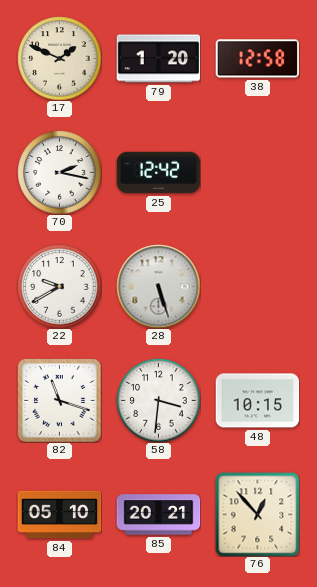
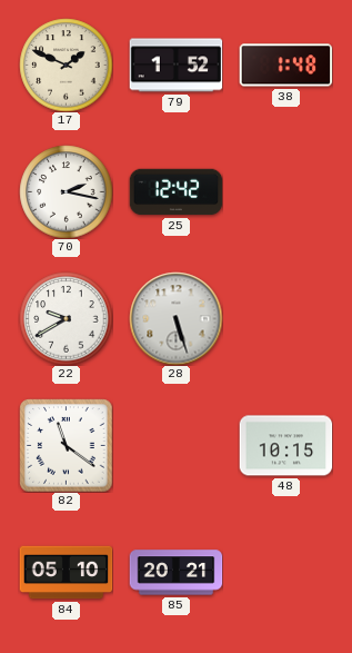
79: 1:20 -> 1:52 (175, 66)
38: 12:58 -> 1:48 (285, 66)
82: 11:18 -> 11:21 (66, 445)
58: 3:31 -> none (158, 400)
76: 12:53 -> none (257, 514)
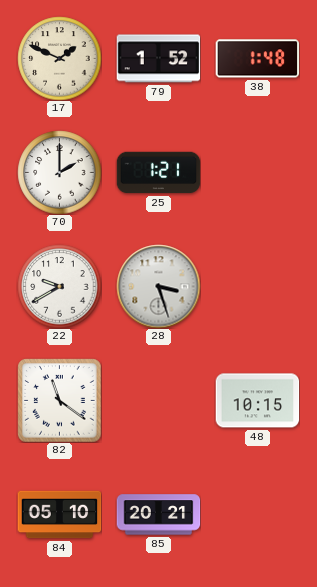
70: 2:17 -> 2:00 (59, 172)
25: 12:42 -> 1:21 (158, 173)
28: 5:27 -> 3:27 (158, 286)
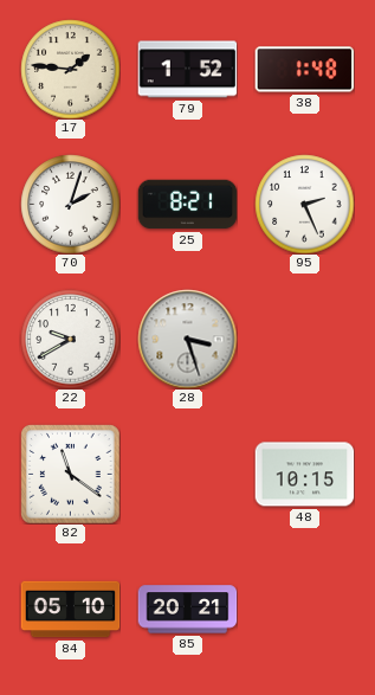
17: 1:49 -> 1:46 (70, 69)
70: 2:00 -> 2:03 (70, 204)
25: 1:21 -> 8:21 (187, 205)
95: none -> 2:26 (304, 204)
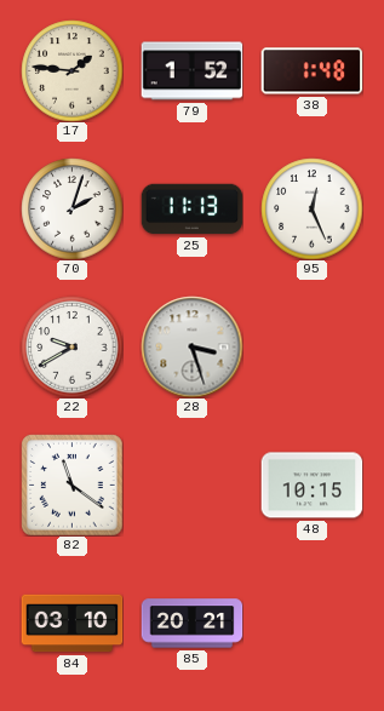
25: 8:21 -> 11:13 (191, 210)
95: 2:26 -> 12:26 (311, 208)
84: 05:10 -> 03:10 (71, 624)
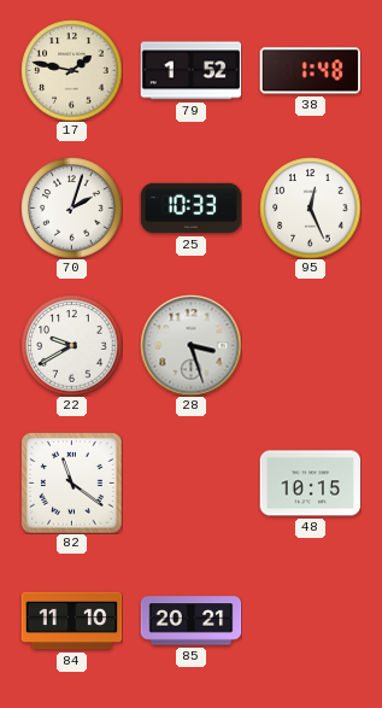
17: 1:46 -> 1:47 (71, 70)
25: 11:13 -> 10:33 (190, 209)
84: 03:10 -> 11:10 (71, 621)
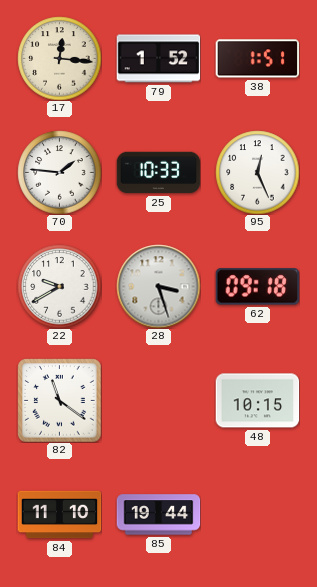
17: 1:47 -> 12:16 (59, 58)
38: 1:48 -> 1:51 (257, 59)
70: 2:03 -> 1:46 (59, 172)
62: none -> 09:18 (257, 287)
85: 20:21 -> 19:44 (158, 515)
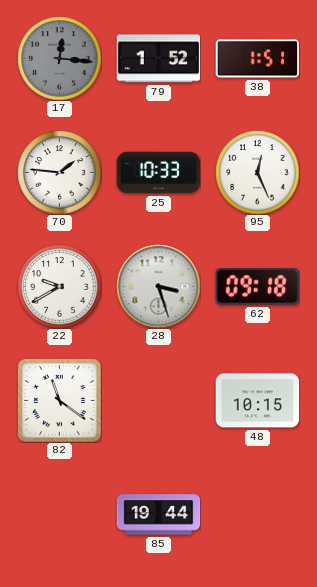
17 dial: cream -> grey (59, 58)
84: 11:10 -> none (59, 515)
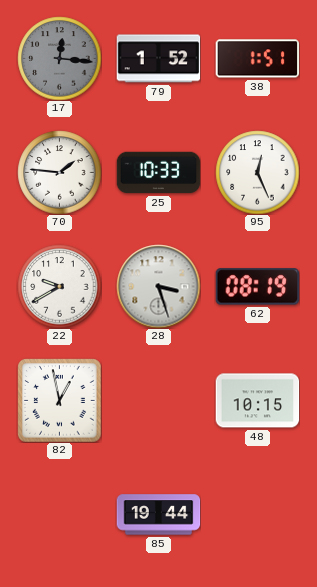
62: 09:18 -> 08:19 (257, 287)
82: 11:21 -> 12:58 (59, 400)
